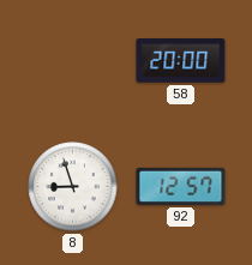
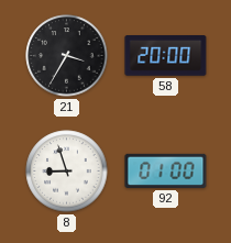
21: none -> 3:35 (67, 56)
92: 12:57 -> 01:00 (166, 170)
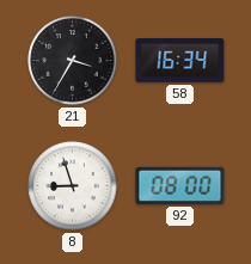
58: 20:00 -> 16:34 (180, 61)
92: 01:00 -> 08:00 (180, 185)
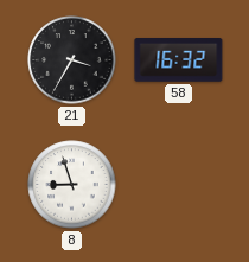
58: 16:34 -> 16:32 (179, 60)
92: 08:00 -> none (180, 185)
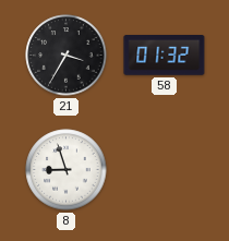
58: 16:32 -> 01:32 (165, 56)
